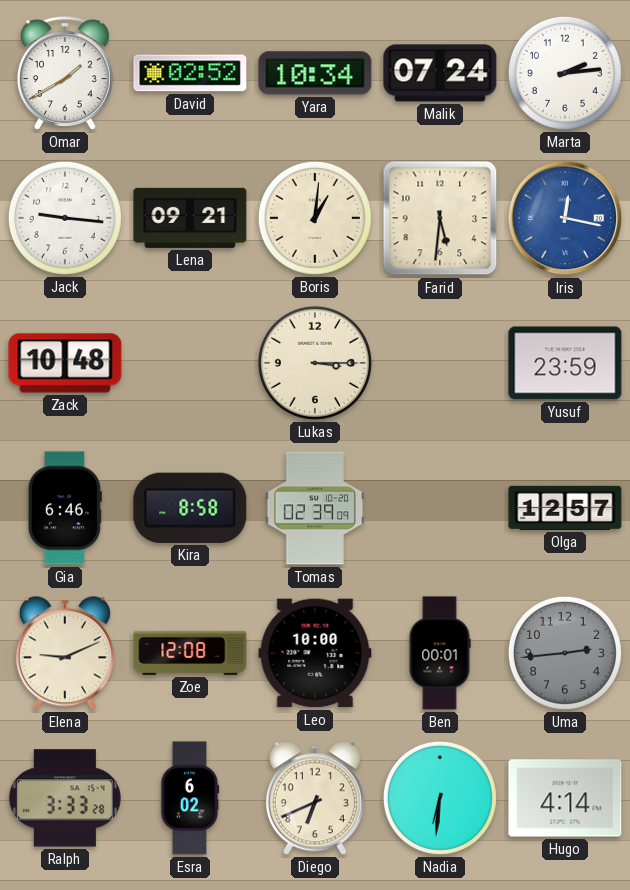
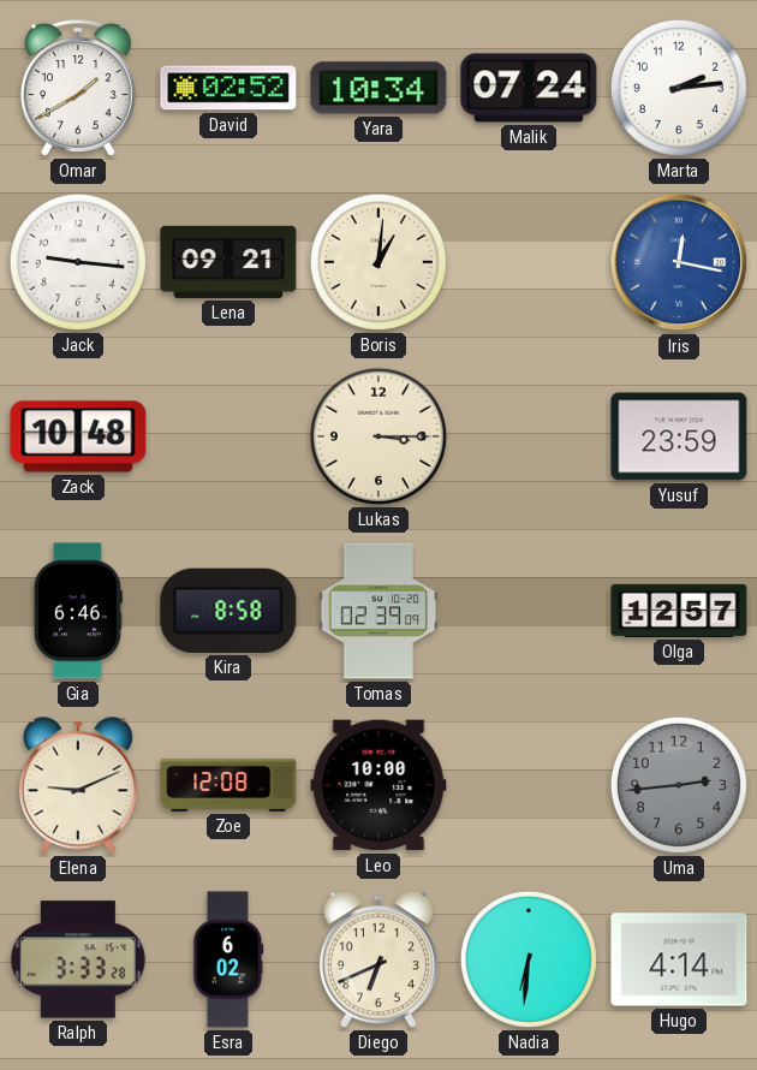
Farid: 5:31 -> none (440, 218)
Ben: 00:01 -> none (440, 653)
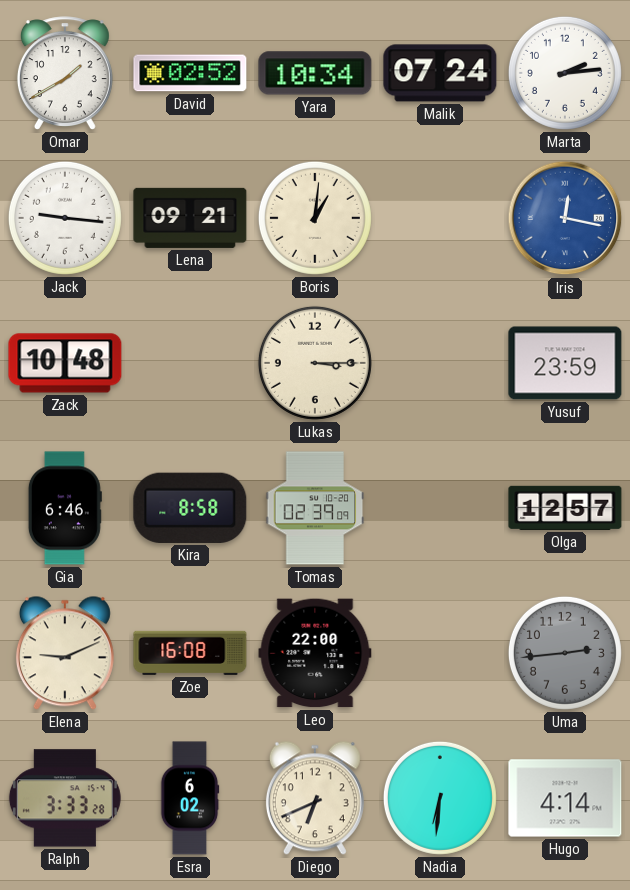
Zoe: 12:08 -> 16:08 (190, 653)
Leo: 10:00 -> 22:00 (315, 653)
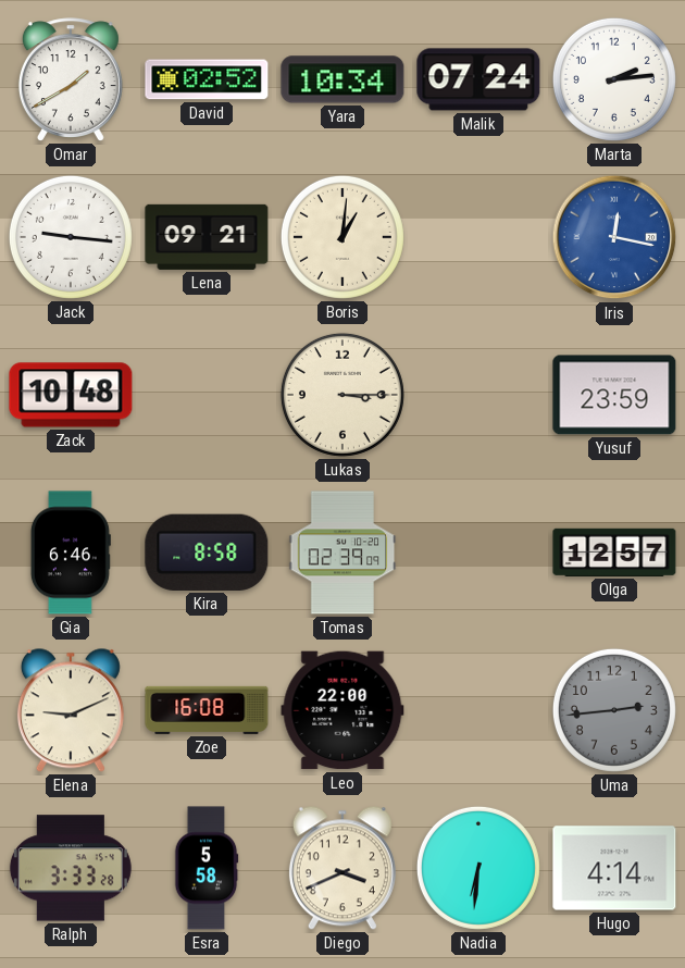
Esra: 6:02 -> 5:58 (207, 868)
Diego: 6:41 -> 3:41 (342, 868)
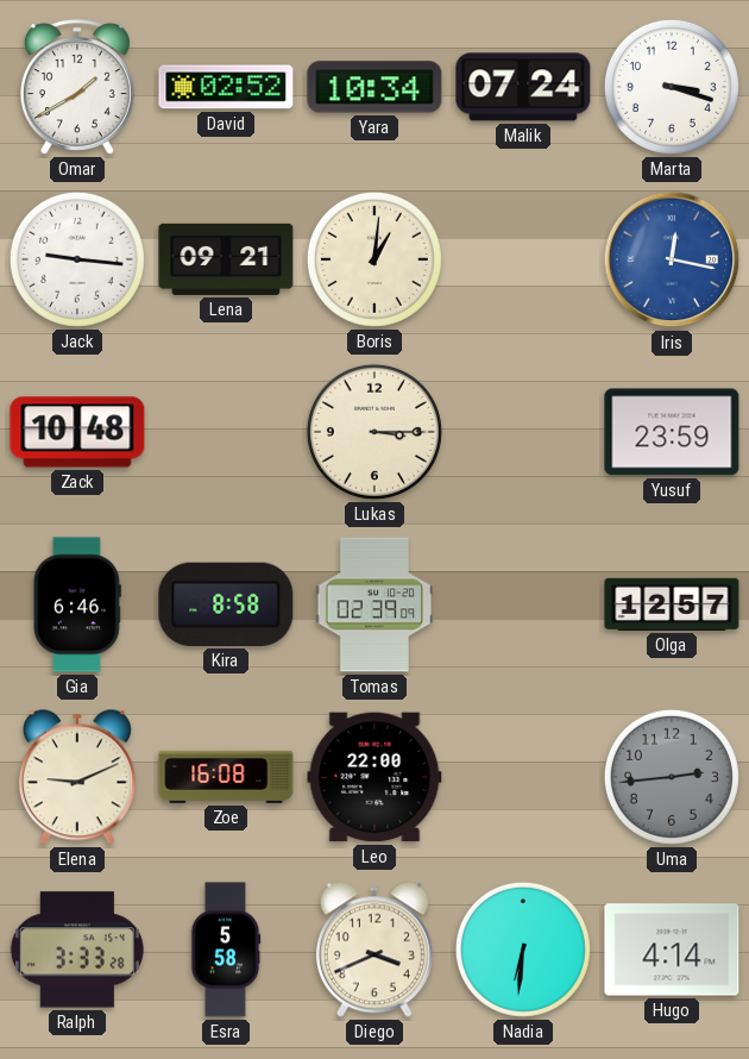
Marta: 2:14 -> 3:18 (672, 87)
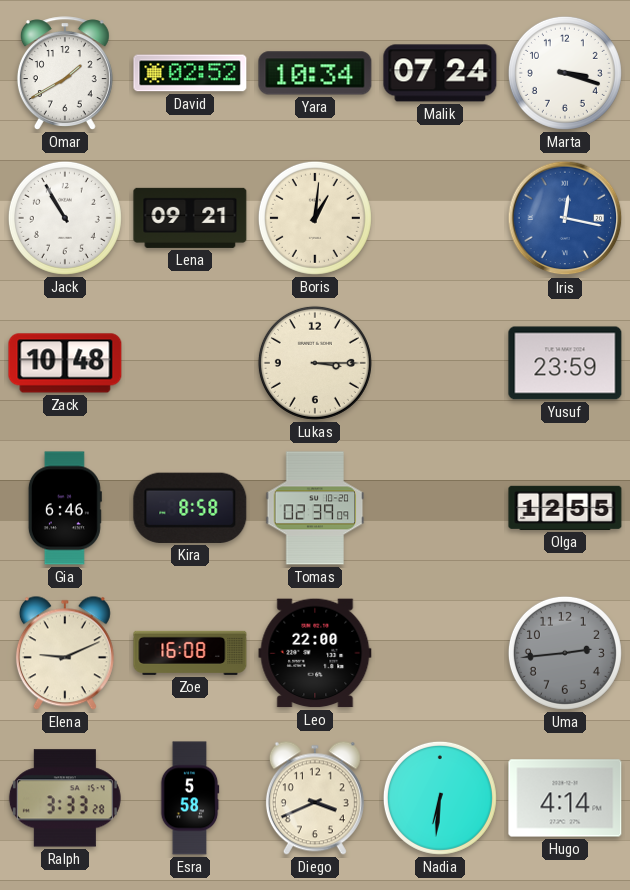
Jack: 9:16 -> 10:55 (65, 218)
Olga: 12:57 -> 12:55 (565, 508)
